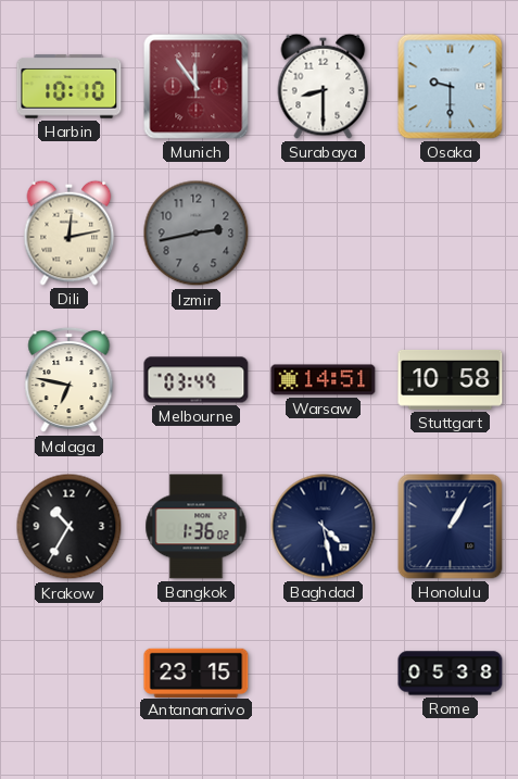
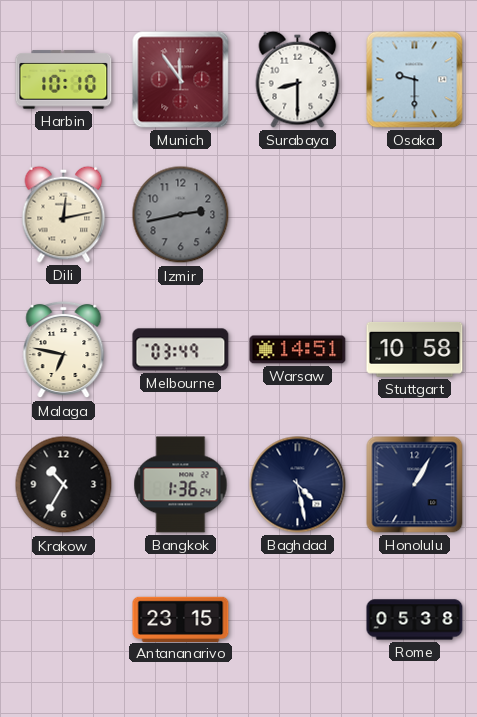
Bangkok: 1:36:02 -> 1:36:24 (181, 485)
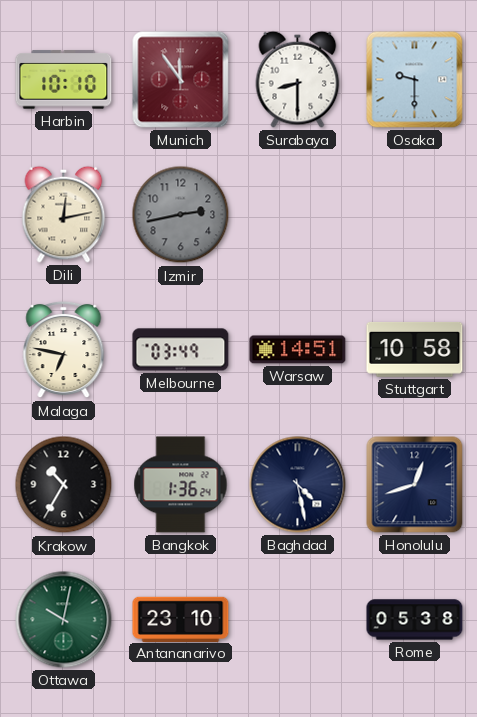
Honolulu: 1:05 -> 12:42 (415, 485)
Ottawa: none -> 10:02 (64, 620)
Antananarivo: 23:15 -> 23:10 (181, 619)
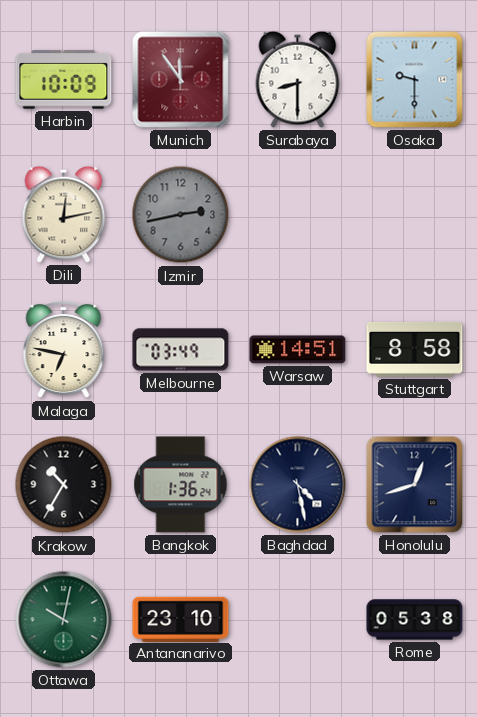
Harbin: 10:10 -> 10:09 (64, 80)
Stuttgart: 10:58 -> 8:58 (415, 349)
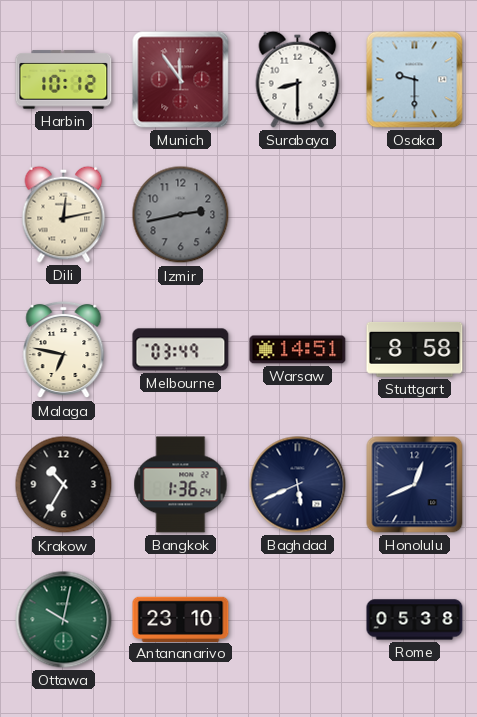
Harbin: 10:09 -> 10:12 (64, 80)
Baghdad: 4:28 -> 5:41 (298, 485)
Honolulu: 12:42 -> 12:41 (415, 485)
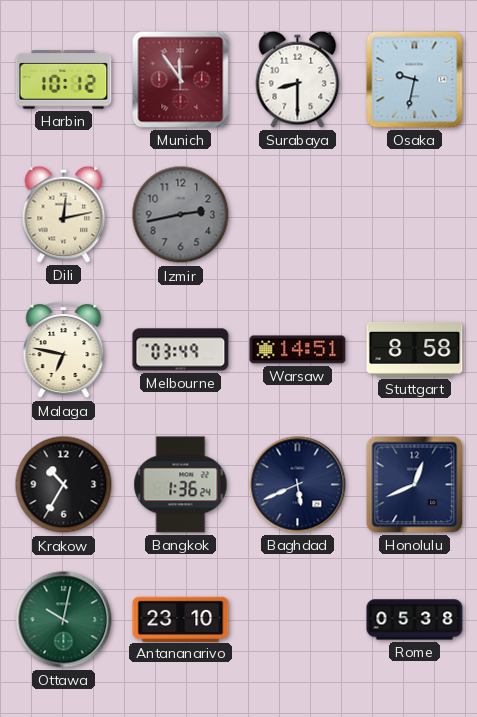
Osaka: 9:30 -> 9:32 (415, 80)
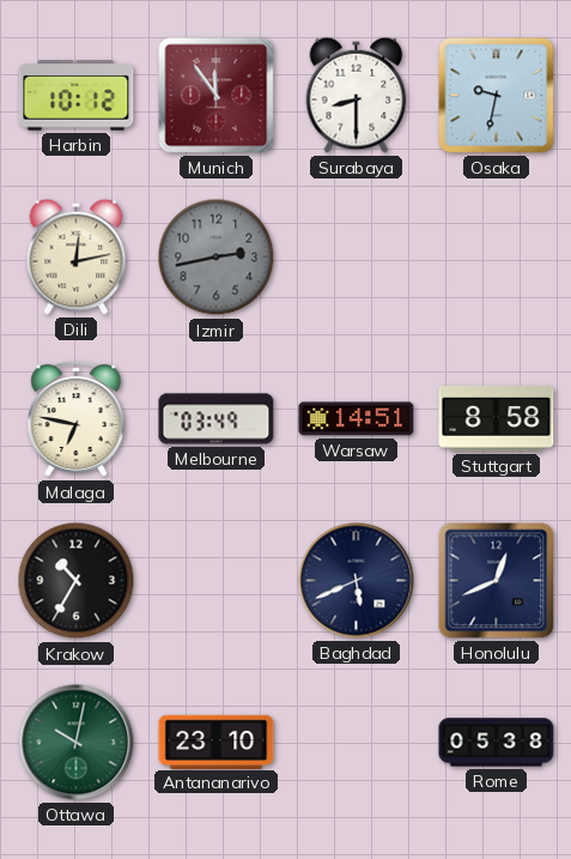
Bangkok: 1:36 -> none (181, 485)
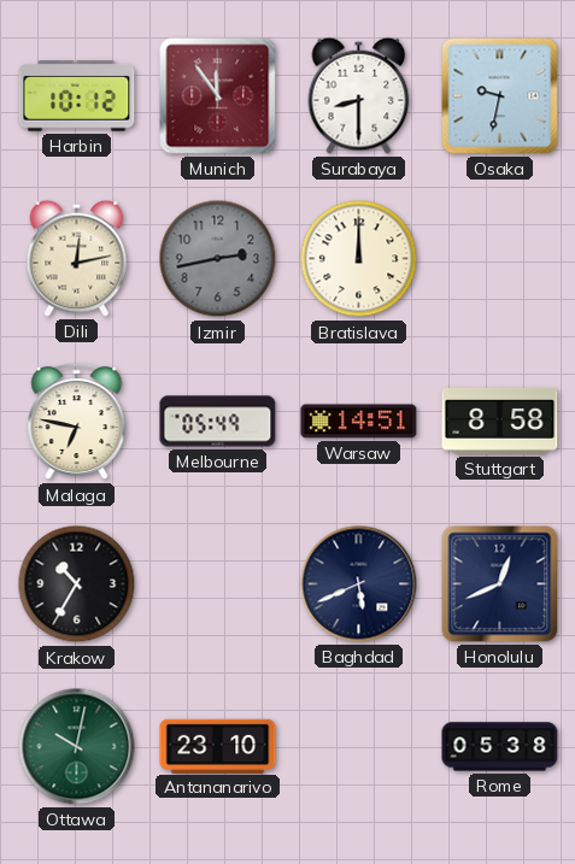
Bratislava: none -> 12:00 (359, 259)
Melbourne: 03:49 -> 05:49 (218, 422)
